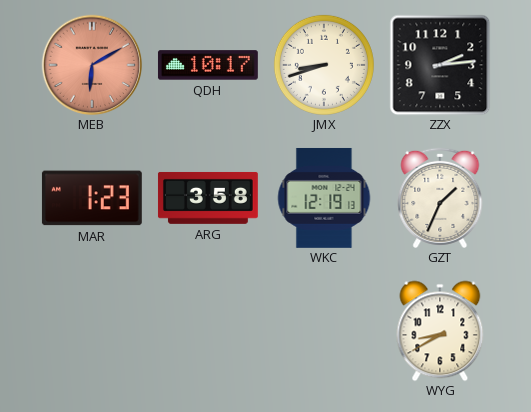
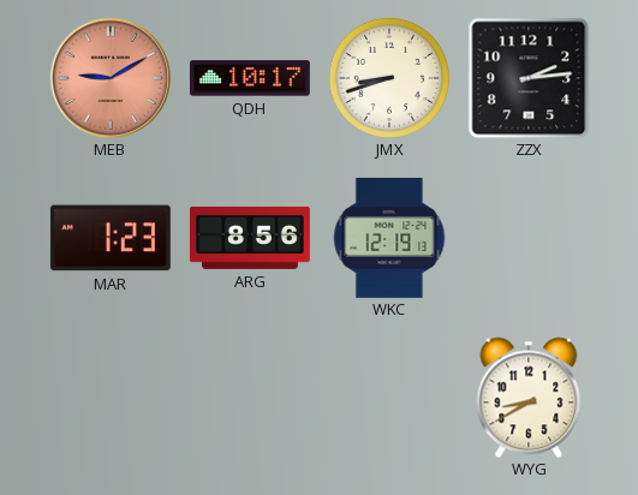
MEB: 6:10 -> 9:10 (111, 78)
ARG: 3:58 -> 8:56 (250, 238)
GZT: 1:34 -> none (440, 198)
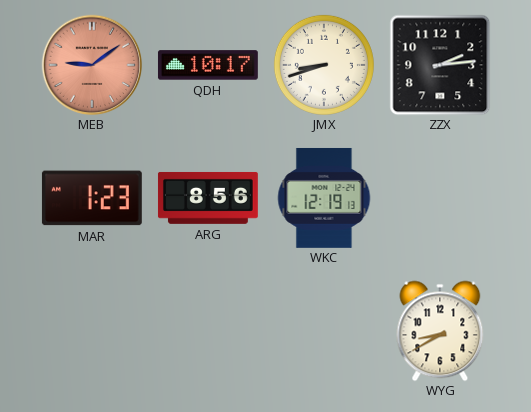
MEB: 9:10 -> 9:09 (92, 65)
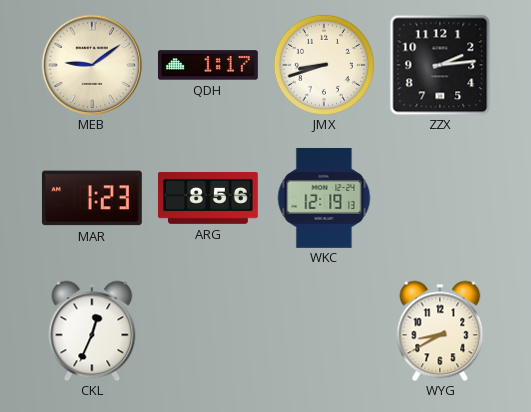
MEB dial: salmon -> cream (92, 65)
QDH: 10:17 -> 1:17 (208, 65)
CKL: none -> 12:34 (92, 331)
